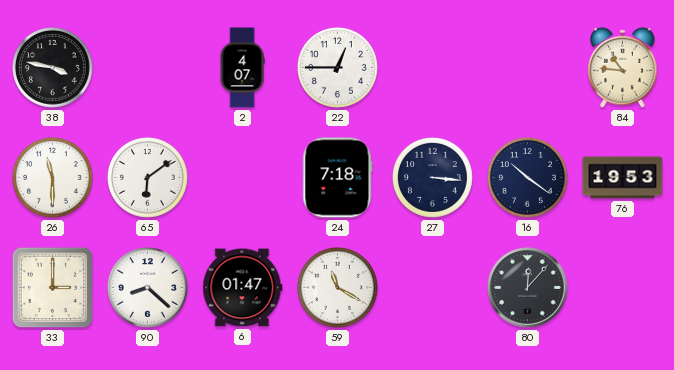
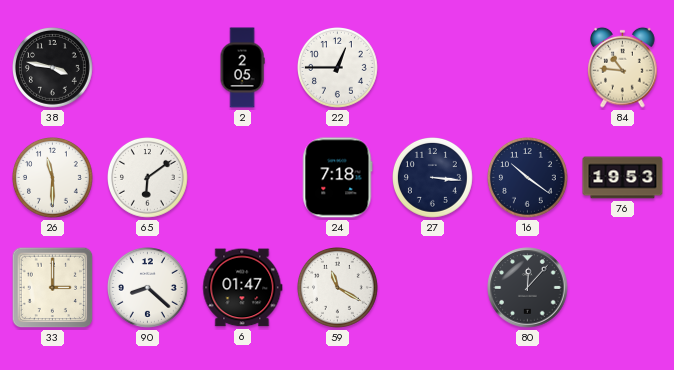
2: 4:07 -> 2:05 (242, 68)
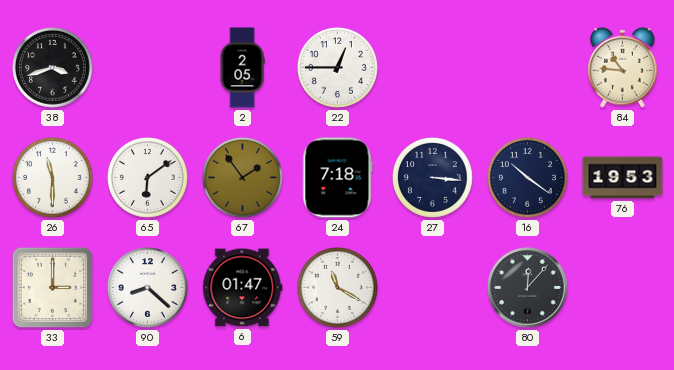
38: 3:47 -> 3:42 (53, 68)
67: none -> 1:54 (243, 178)
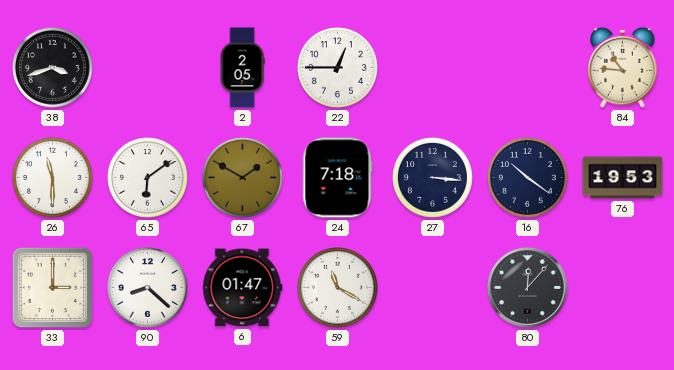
67: 1:54 -> 1:50 (243, 178)
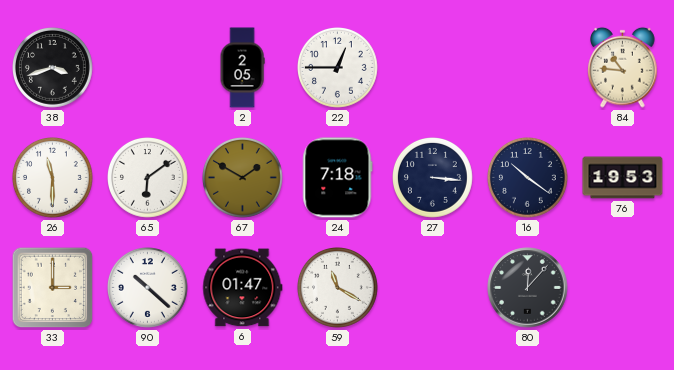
90: 8:22 -> 10:22 (148, 288)
